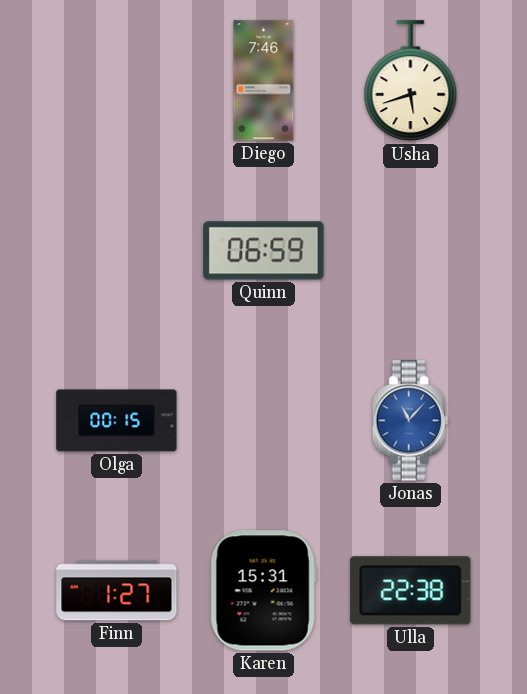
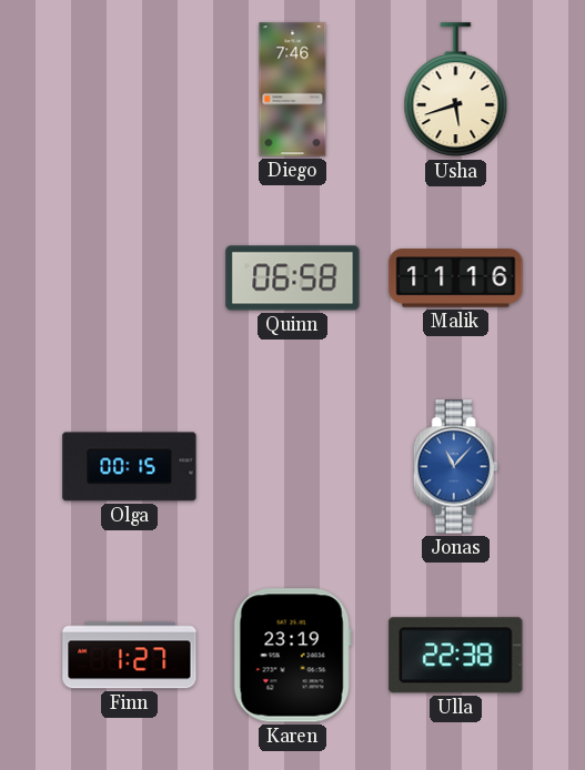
Quinn: 06:59 -> 06:58 (293, 278)
Malik: none -> 11:16 (456, 278)
Karen: 15:31 -> 23:19 (292, 656)
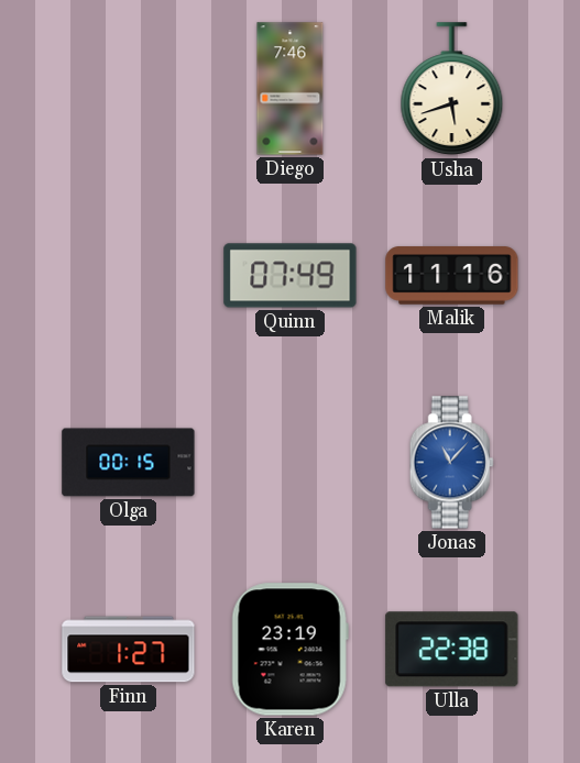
Quinn: 06:58 -> 07:49 (291, 276)
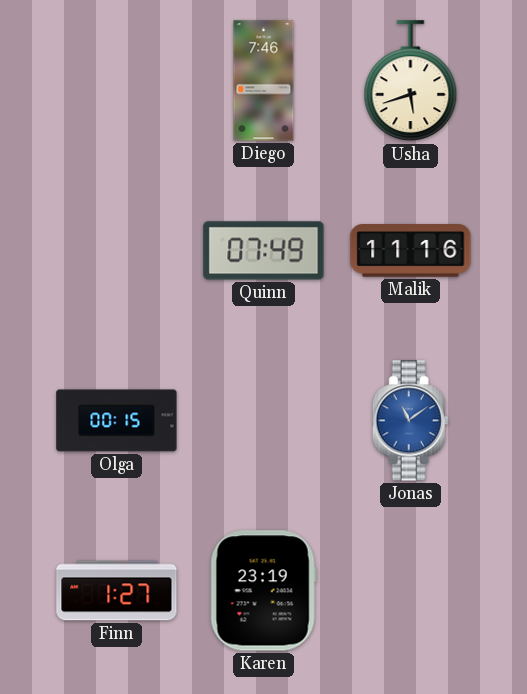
Jonas: 11:07 -> 11:09 (410, 421)
Ulla: 22:38 -> none (452, 650)
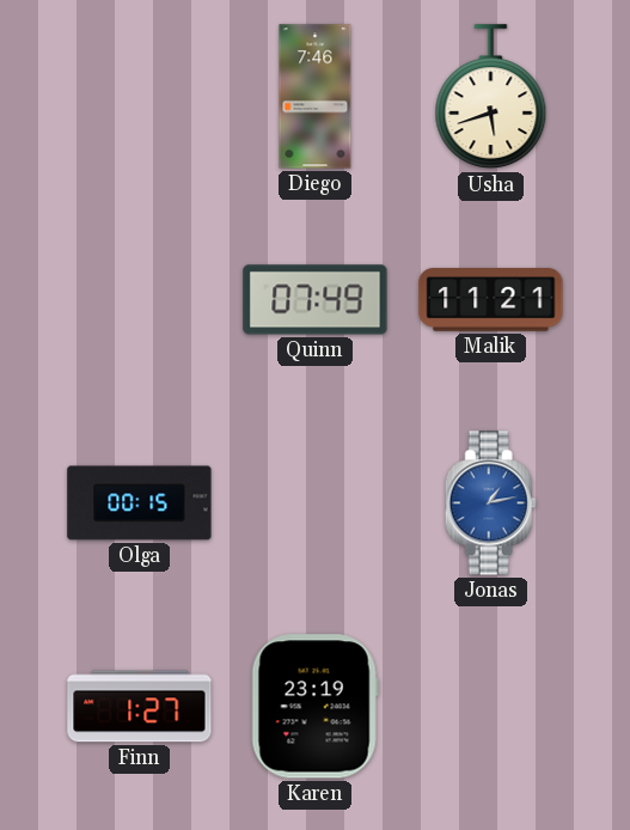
Malik: 11:16 -> 11:21 (491, 300)
Jonas: 11:09 -> 1:13 (490, 504)
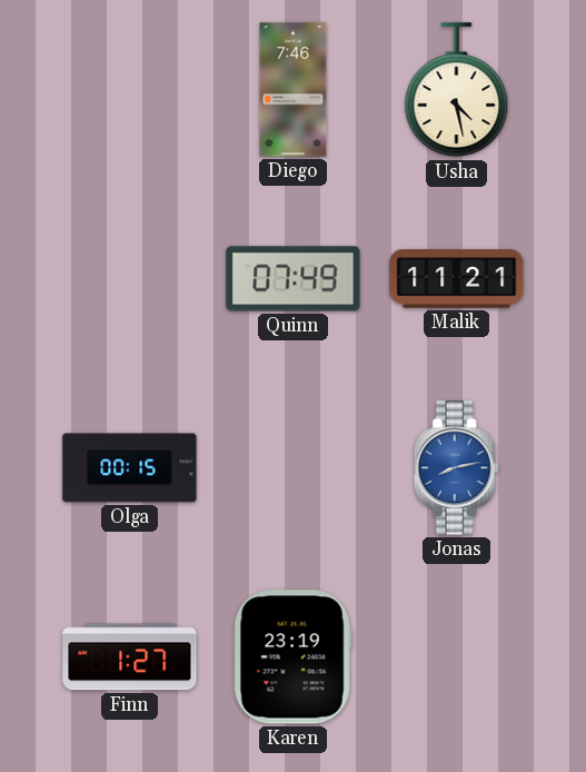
Usha: 5:42 -> 4:28 (457, 90)
Jonas: 1:13 -> 8:13 (456, 468)
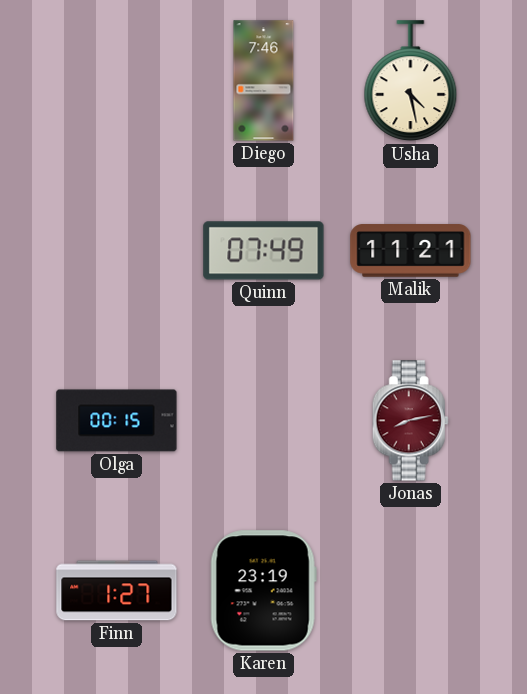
Jonas dial: blue -> burgundy (410, 421)
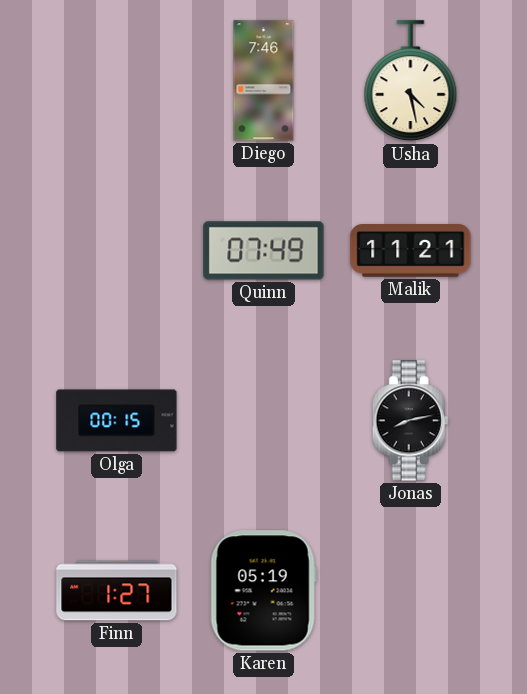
Jonas dial: burgundy -> black (410, 421)
Karen: 23:19 -> 05:19 (263, 591)
